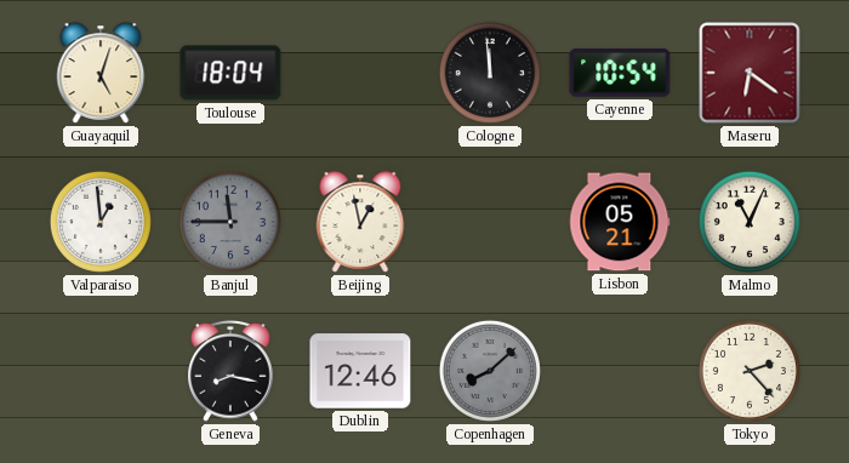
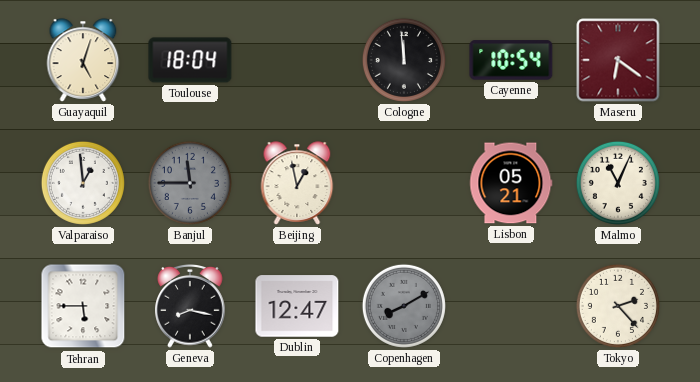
Tehran: none -> 5:45 (83, 306)
Dublin: 12:46 -> 12:47 (297, 306)
Copenhagen: 8:08 -> 8:10 (404, 306)
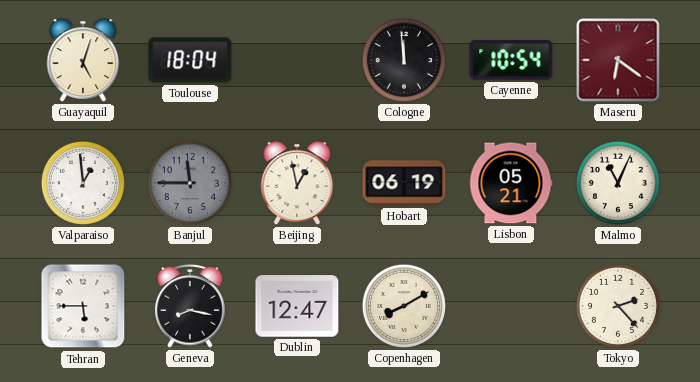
Hobart: none -> 06:19 (404, 183)
Copenhagen dial: grey -> cream (404, 306)
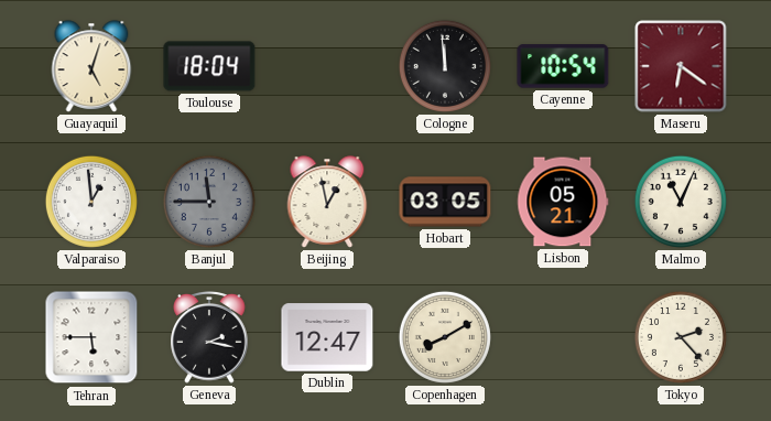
Hobart: 06:19 -> 03:05 (445, 202)
Geneva: 8:17 -> 2:17 (209, 338)
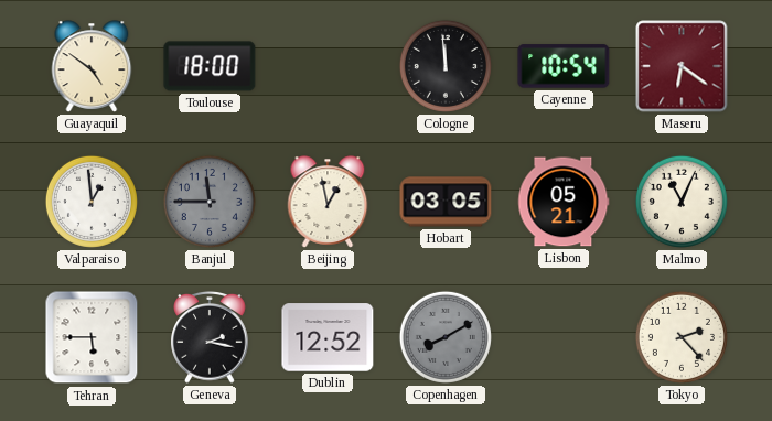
Guayaquil: 5:03 -> 4:51 (92, 66)
Toulouse: 18:04 -> 18:00 (210, 66)
Dublin: 12:47 -> 12:52 (328, 337)
Copenhagen dial: cream -> grey (446, 337)
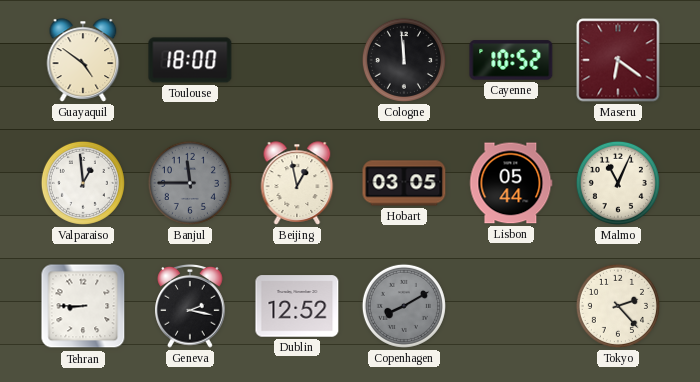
Cayenne: 10:54 -> 10:52 (511, 60)
Lisbon: 05:21 -> 05:44 (511, 183)
Tehran: 5:45 -> 8:45 (83, 306)
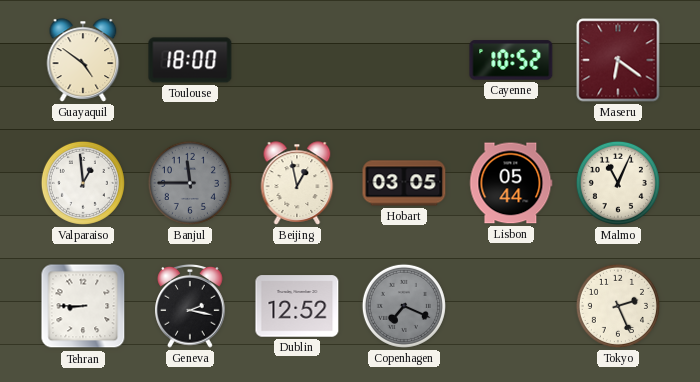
Cologne: 11:59 -> none (404, 60)
Copenhagen: 8:10 -> 7:19 (404, 306)
Tokyo: 2:23 -> 2:26 (618, 306)
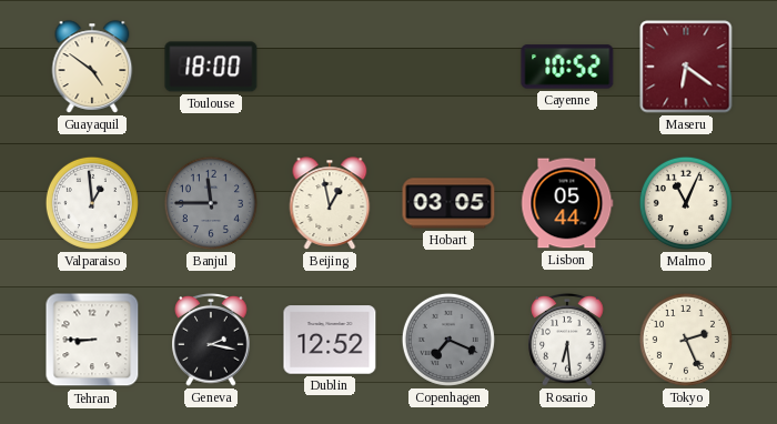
Rosario: none -> 6:29 (567, 341)
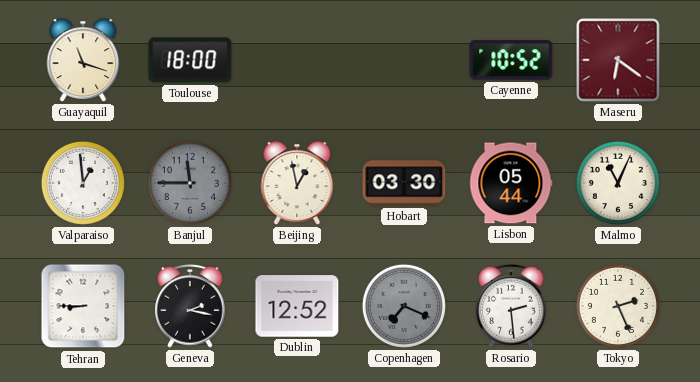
Guayaquil: 4:51 -> 11:18 (83, 60)
Hobart: 03:05 -> 03:30 (404, 183)
Rosario: 6:29 -> 2:29 (511, 307)
